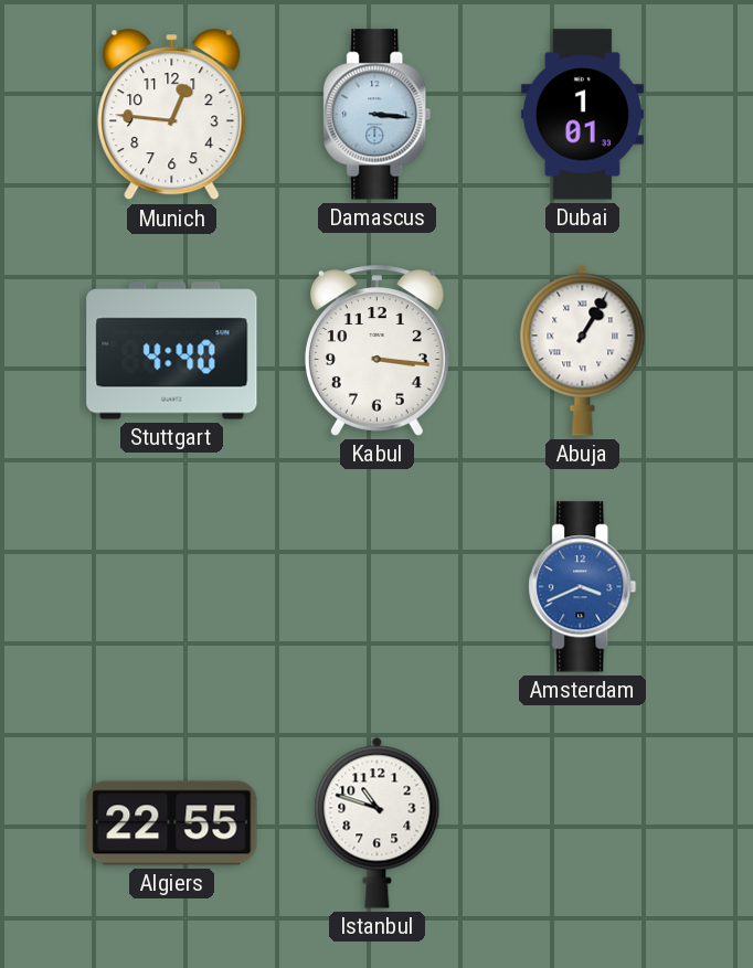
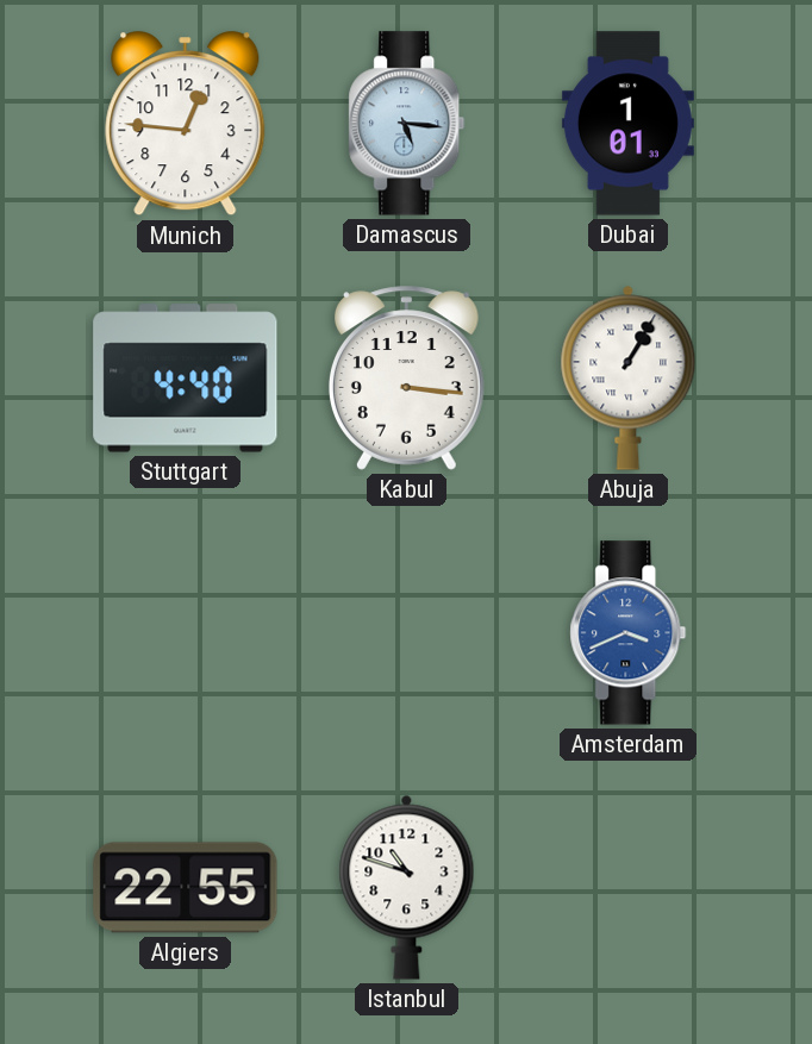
Damascus: 3:16 -> 5:16 (407, 124)
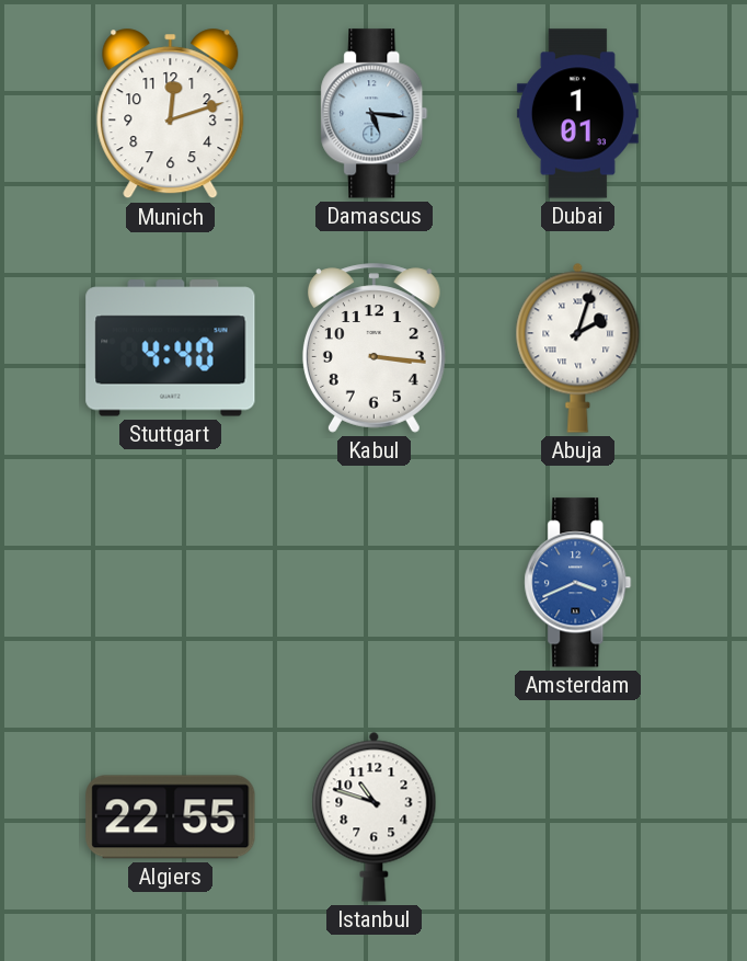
Munich: 12:46 -> 12:12 (171, 114)
Abuja: 1:05 -> 2:03 (578, 347)
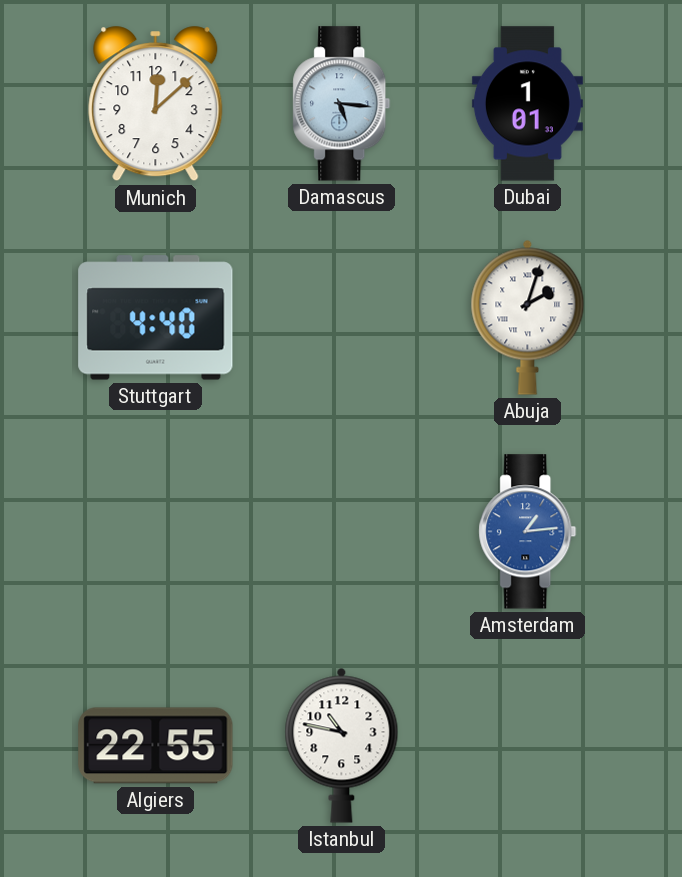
Munich: 12:12 -> 12:08 (156, 104)
Kabul: 3:16 -> none (373, 348)
Amsterdam: 3:41 -> 1:14 (528, 532)
Istanbul: 10:48 -> 10:47 (342, 745)
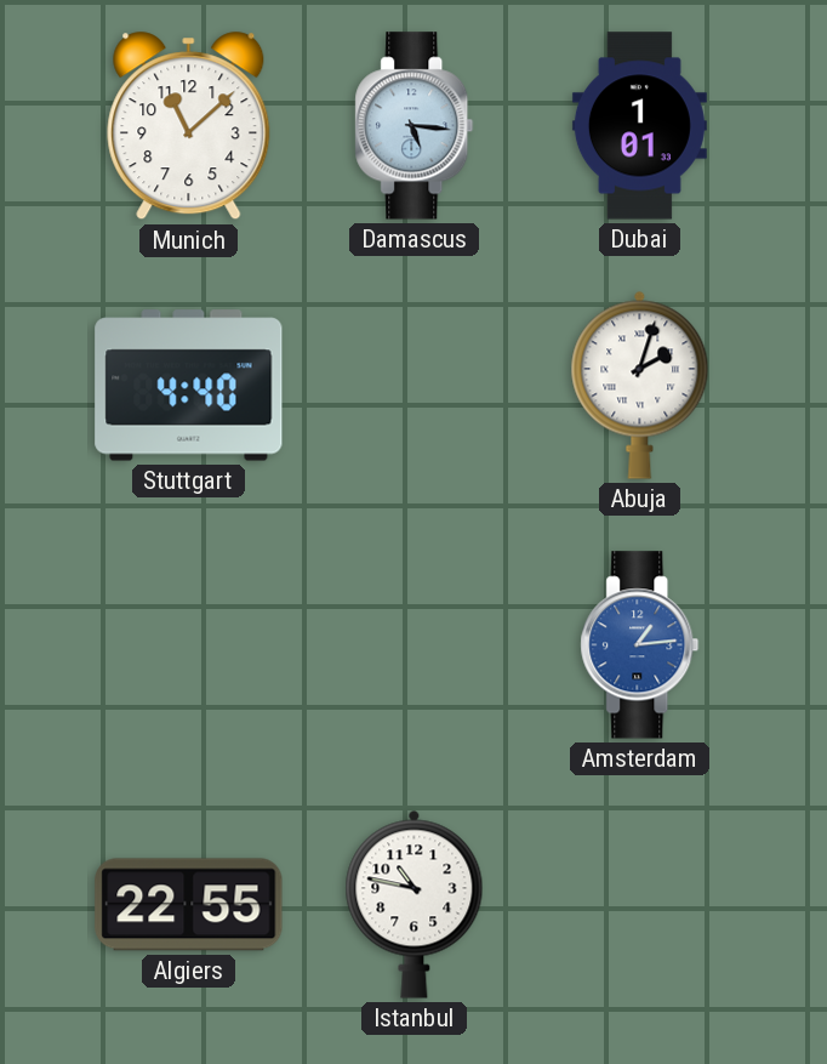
Munich: 12:08 -> 11:08 (189, 126)
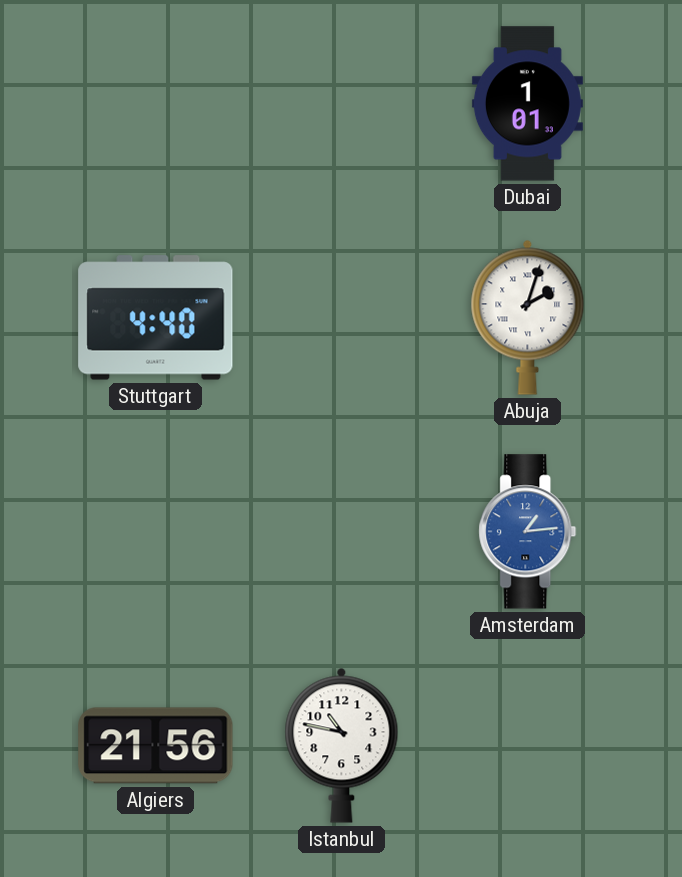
Munich: 11:08 -> none (189, 126)
Damascus: 5:16 -> none (415, 126)
Algiers: 22:55 -> 21:56 (156, 746)
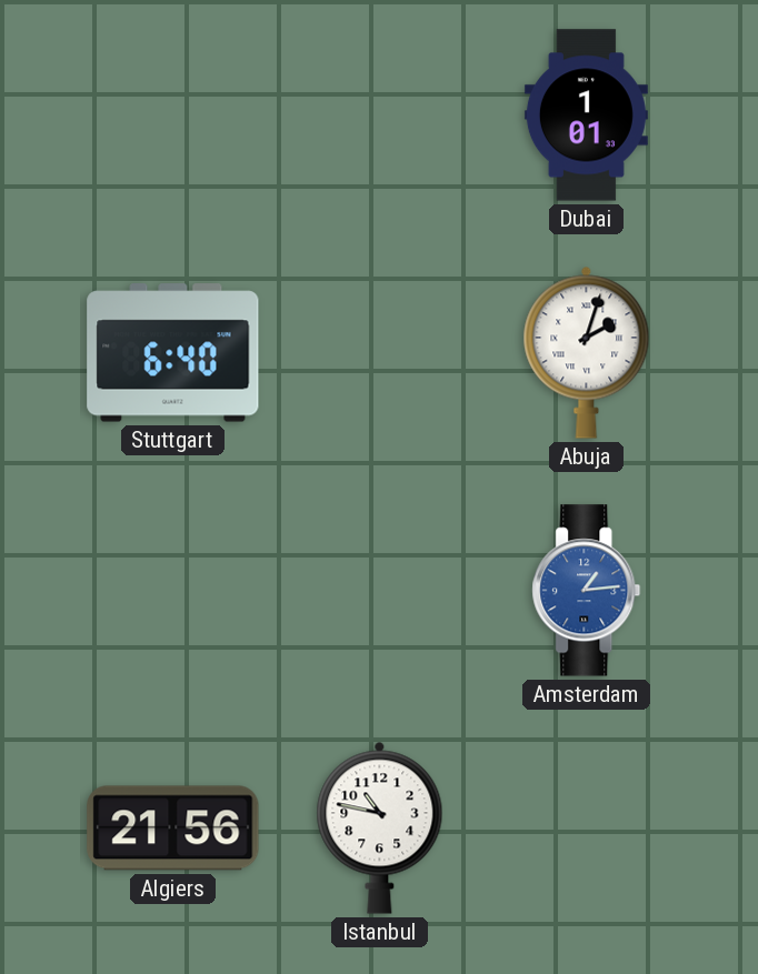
Stuttgart: 4:40 -> 6:40 (173, 353)
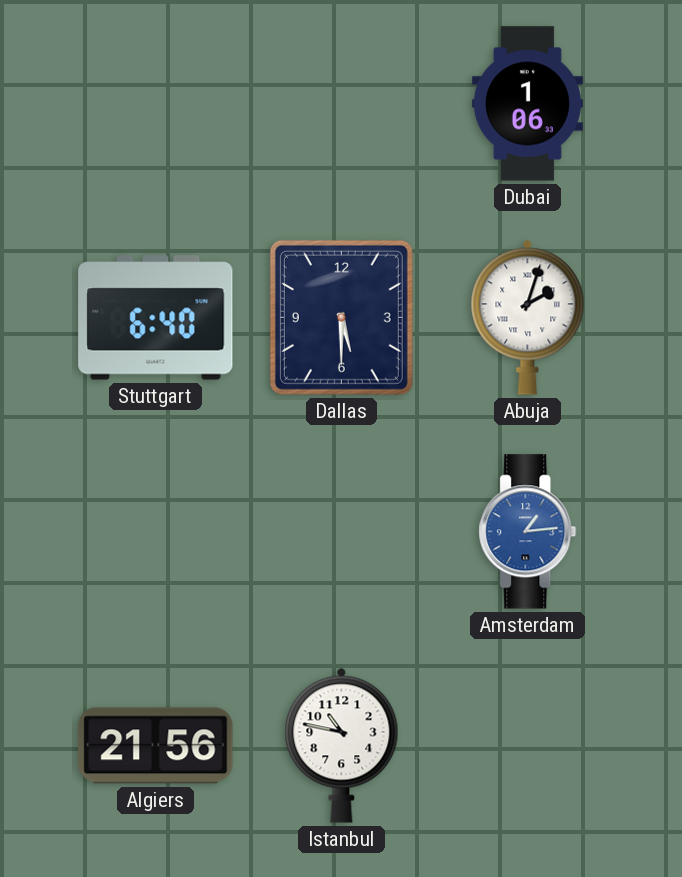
Dubai: 1:01 -> 1:06 (527, 104)
Dallas: none -> 5:30 (341, 317)
